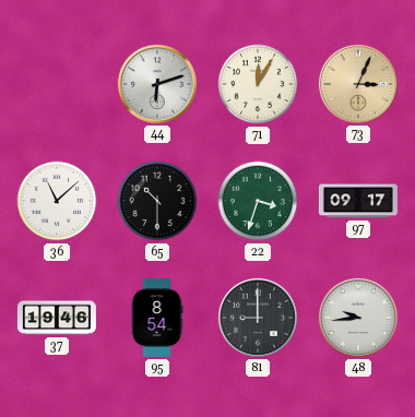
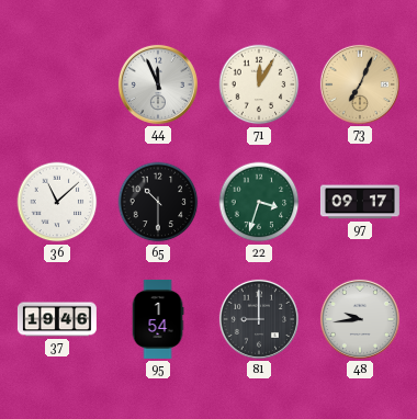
44: 6:12 -> 11:56 (158, 84)
73: 3:04 -> 7:04 (360, 84)
95: 8:54 -> 1:54 (158, 319)
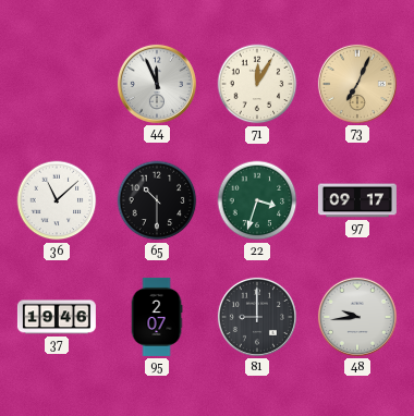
95: 1:54 -> 2:07 (157, 317)
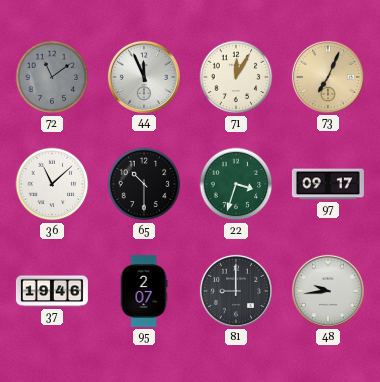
72: none -> 11:09 (52, 77)
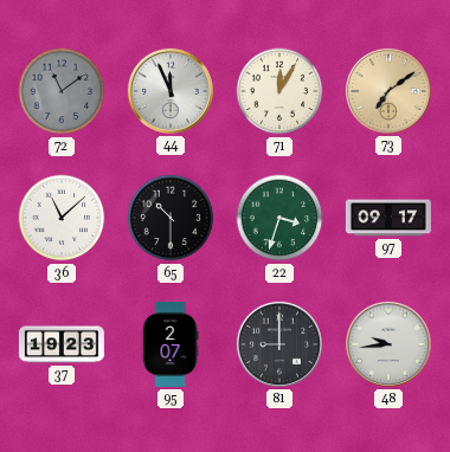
73: 7:04 -> 7:09 (388, 91)
37: 19:46 -> 19:23 (62, 344)
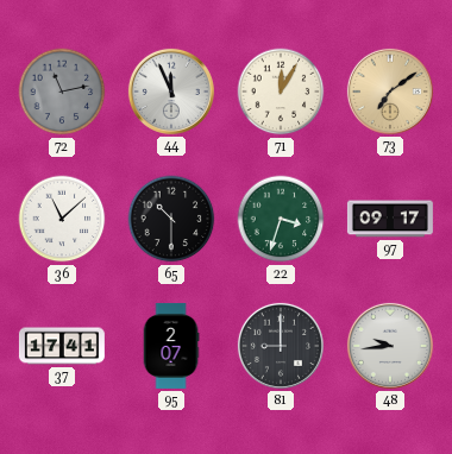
72: 11:09 -> 11:13 (62, 92)
37: 19:23 -> 17:41 (62, 346)
